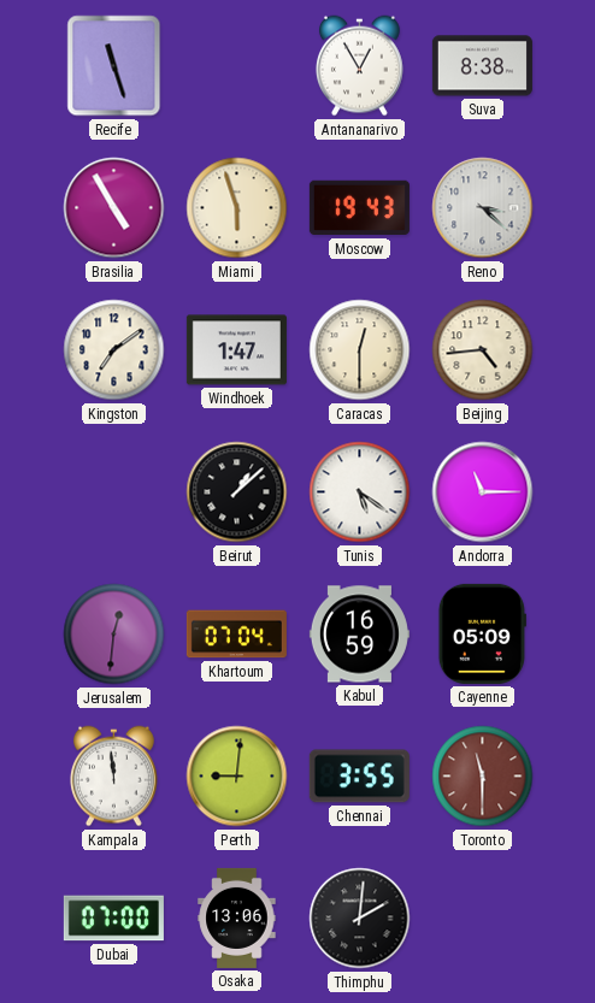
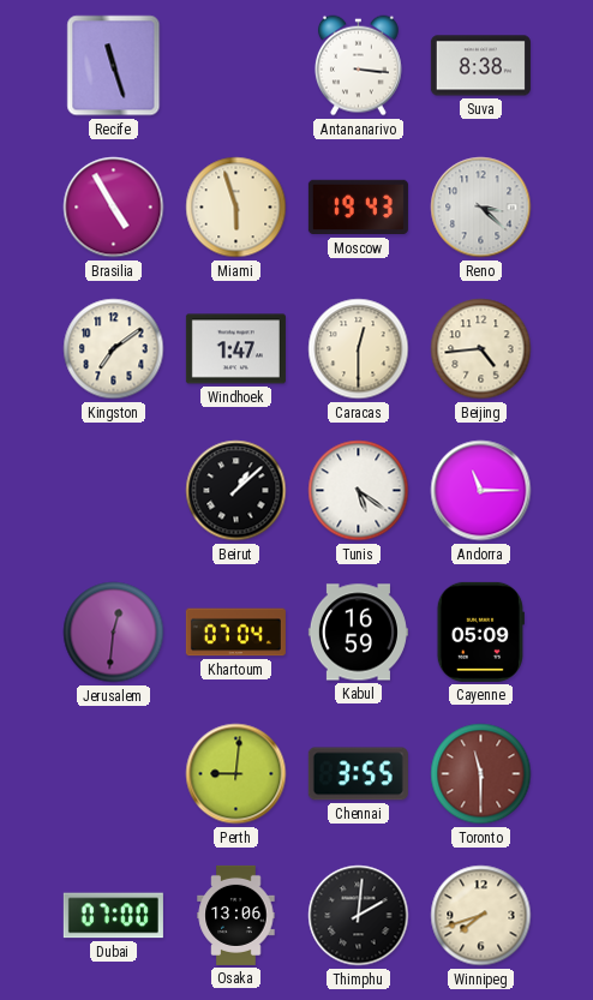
Antananarivo: 12:55 -> 3:16 (358, 66)
Kampala: 11:59 -> none (113, 777)
Winnipeg: none -> 7:42 (481, 916)
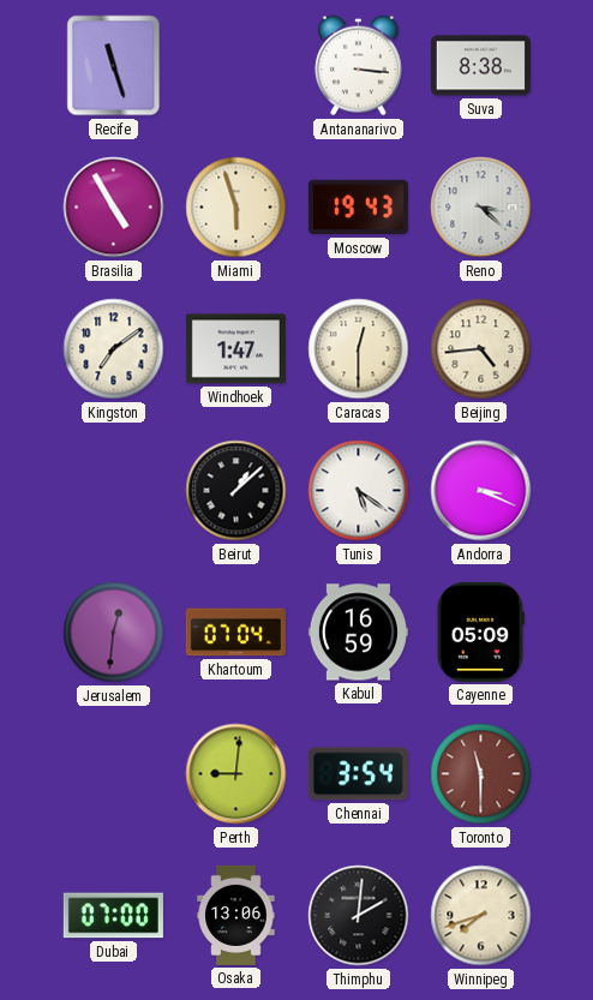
Andorra: 11:15 -> 3:19 (481, 491)
Chennai: 3:55 -> 3:54 (358, 774)
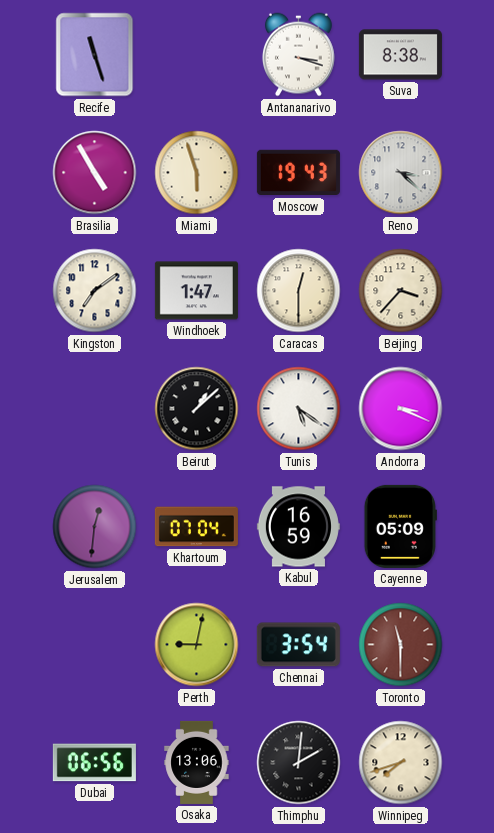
Antananarivo: 3:16 -> 3:18 (298, 55)
Beijing: 4:44 -> 3:37 (401, 291)
Perth: 9:01 -> 9:02 (197, 645)
Dubai: 07:00 -> 06:56 (94, 763)
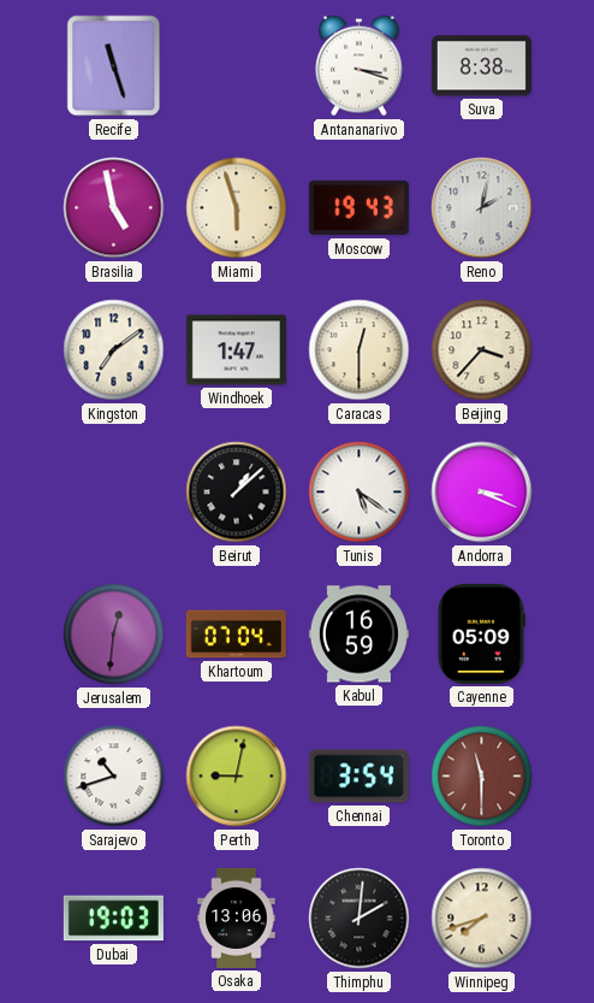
Brasilia: 4:55 -> 4:58 (114, 208)
Reno: 3:22 -> 2:02 (482, 208)
Sarajevo: none -> 10:42 (114, 777)
Dubai: 06:56 -> 19:03 (113, 919)
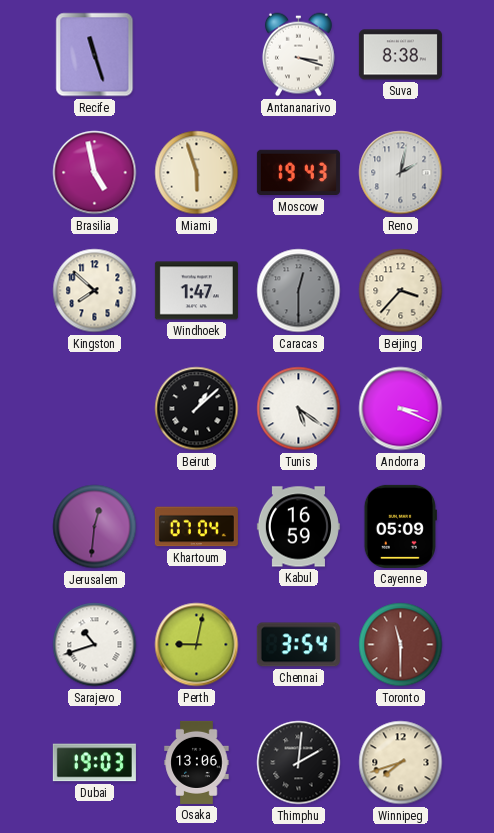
Kingston: 7:09 -> 7:52 (95, 291)
Caracas dial: cream -> grey (299, 291)
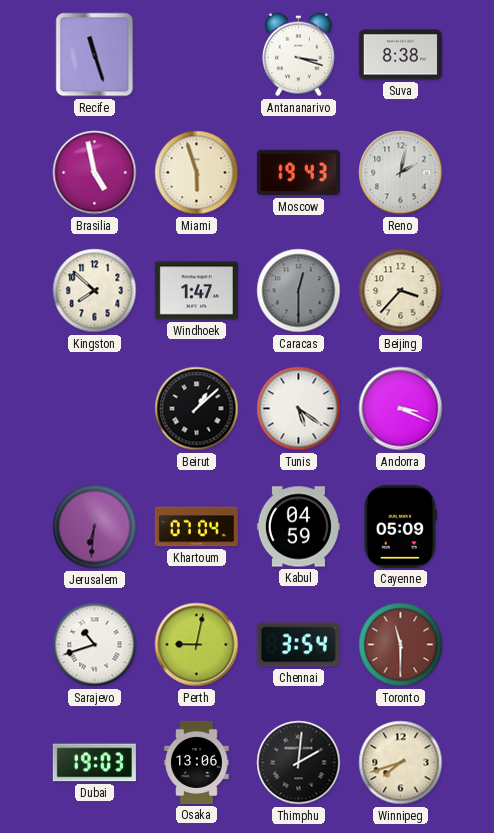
Jerusalem: 12:31 -> 6:31 (95, 527)
Kabul: 16:59 -> 04:59 (298, 527)
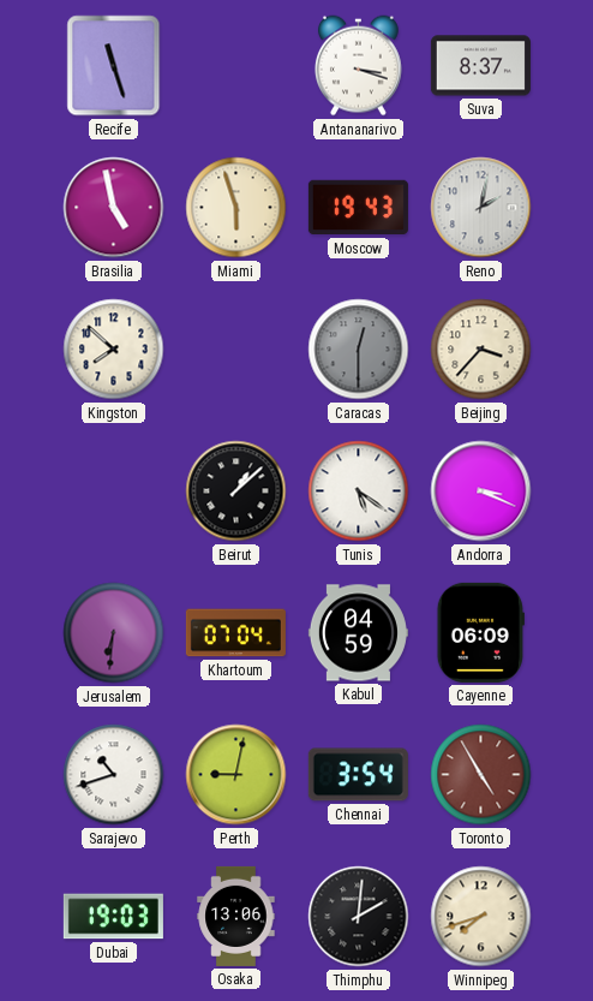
Suva: 8:38 -> 8:37 (480, 66)
Windhoek: 1:47 -> none (196, 291)
Cayenne: 05:09 -> 06:09 (480, 632)
Toronto: 11:30 -> 4:55 (481, 775)
